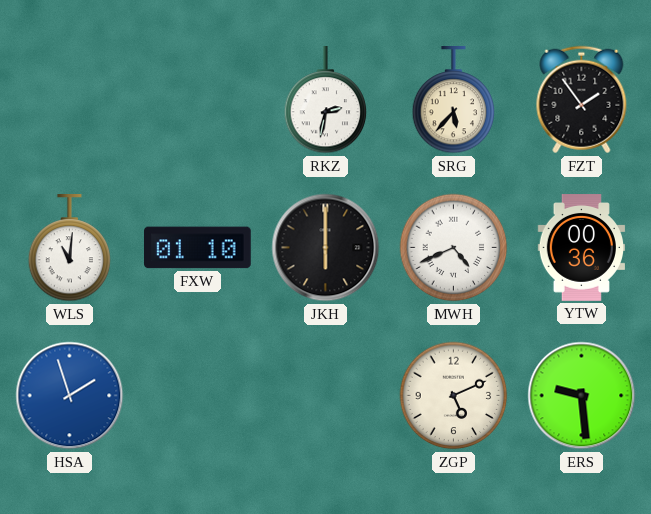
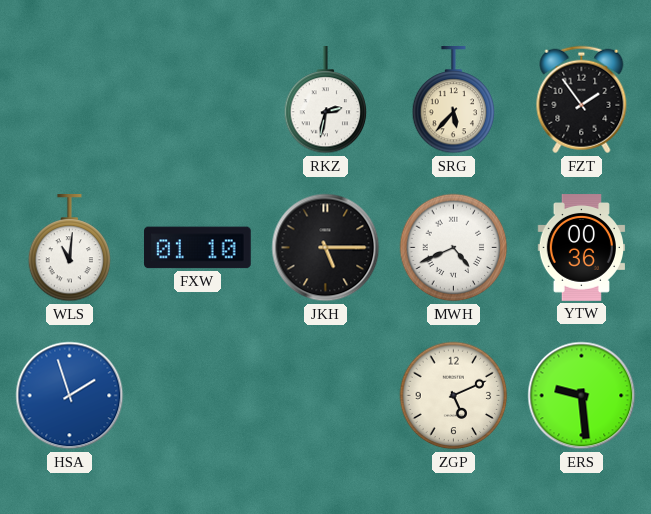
JKH: 6:00 -> 5:15 (326, 248)
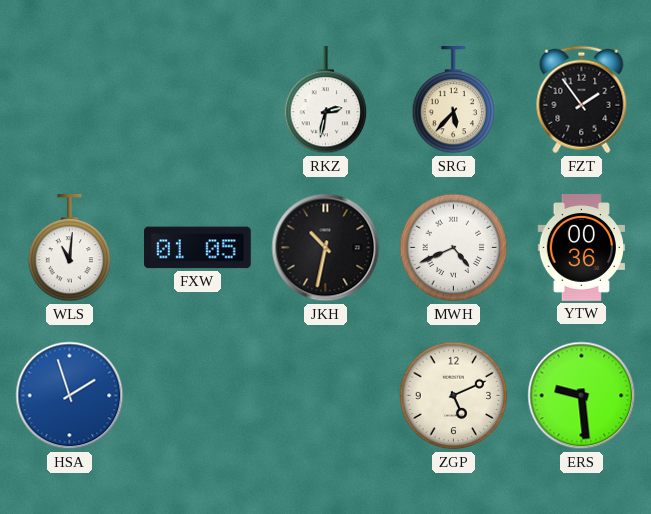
FXW: 01:10 -> 01:05 (198, 248)
JKH: 5:15 -> 10:32 (326, 248)
